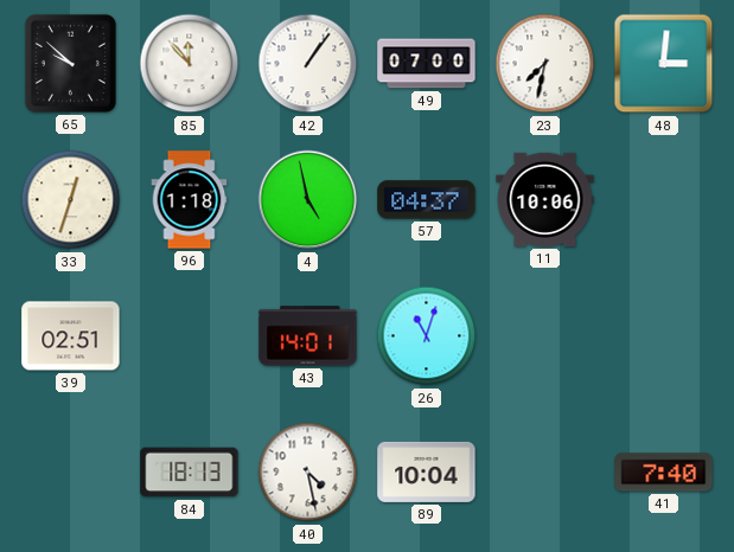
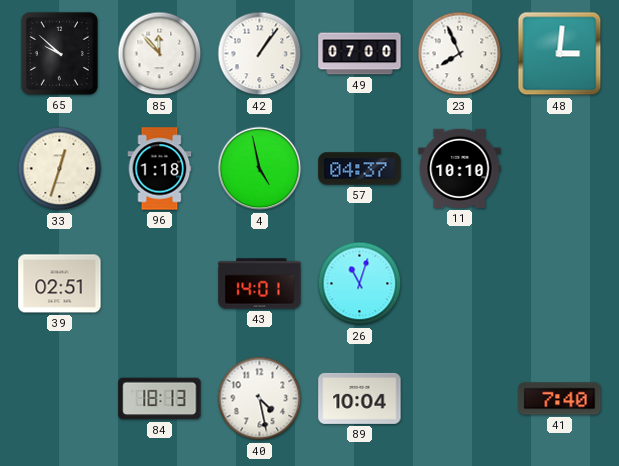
23: 7:32 -> 7:56 (460, 54)
11: 10:06 -> 10:10 (460, 168)
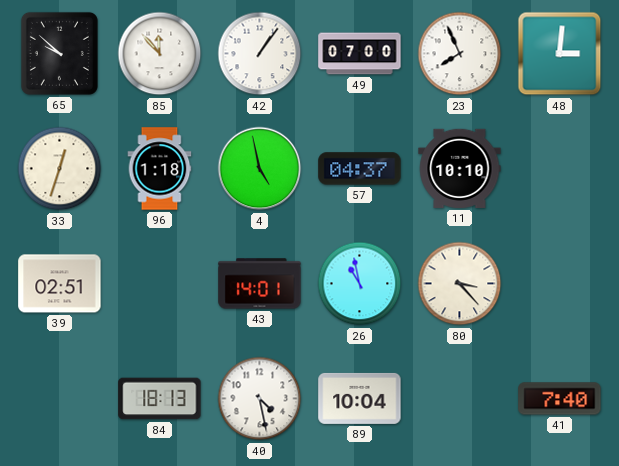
26: 11:03 -> 10:58 (360, 284)
80: none -> 3:23 (460, 284)
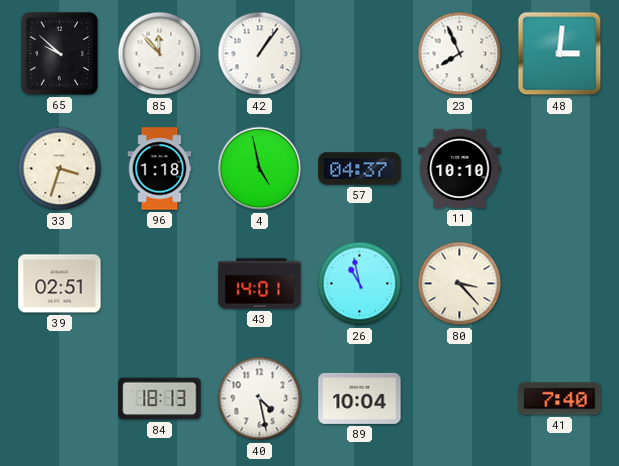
49: 07:00 -> none (360, 54)
33: 12:33 -> 3:33 (60, 169)
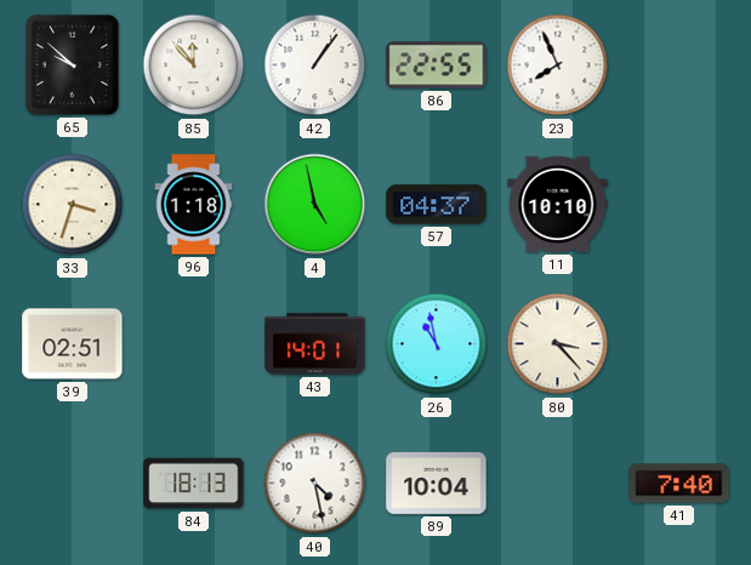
86: none -> 22:55 (437, 65)
48: 3:01 -> none (560, 54)
